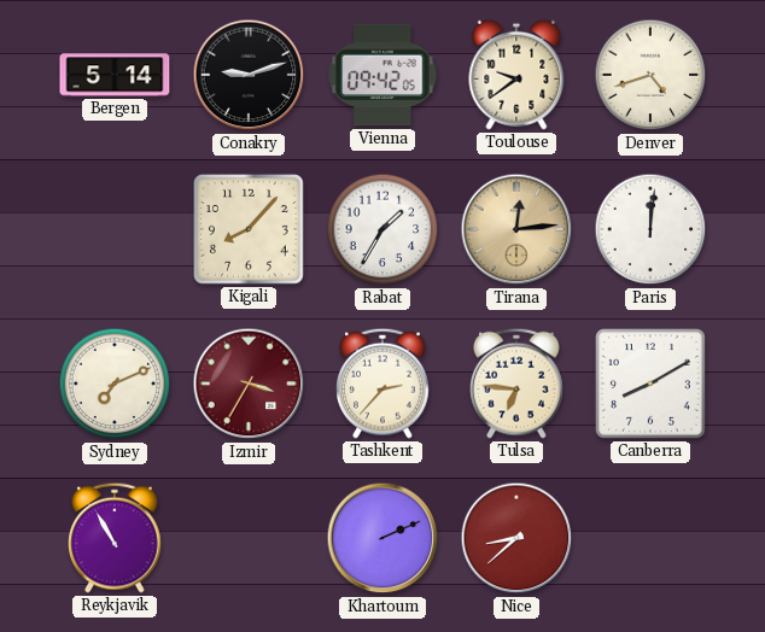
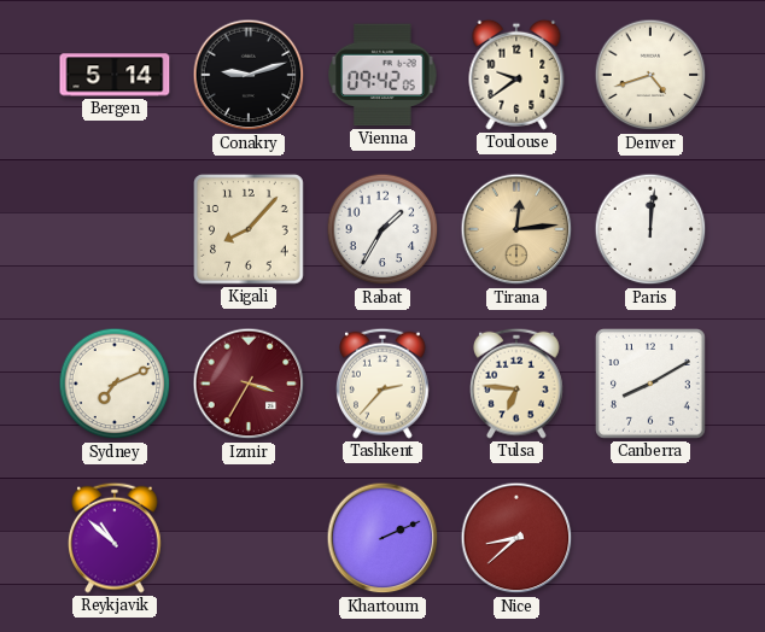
Reykjavik: 10:55 -> 10:52 (116, 538)
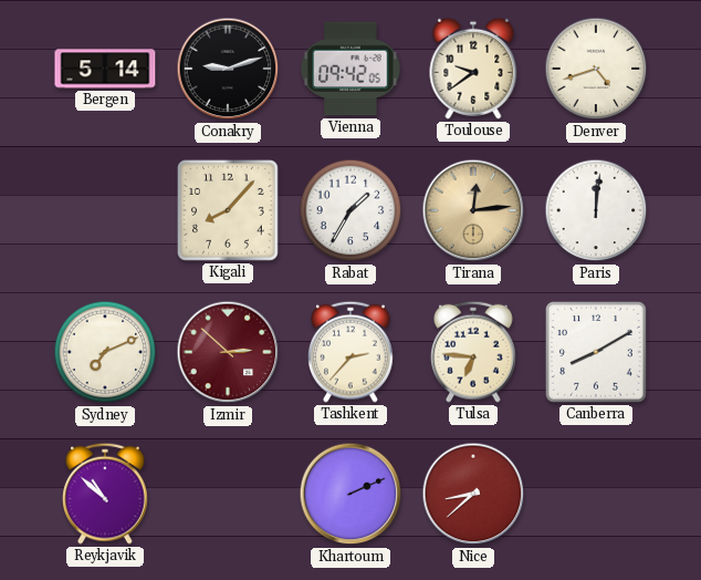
Izmir: 3:35 -> 2:52 (228, 352)
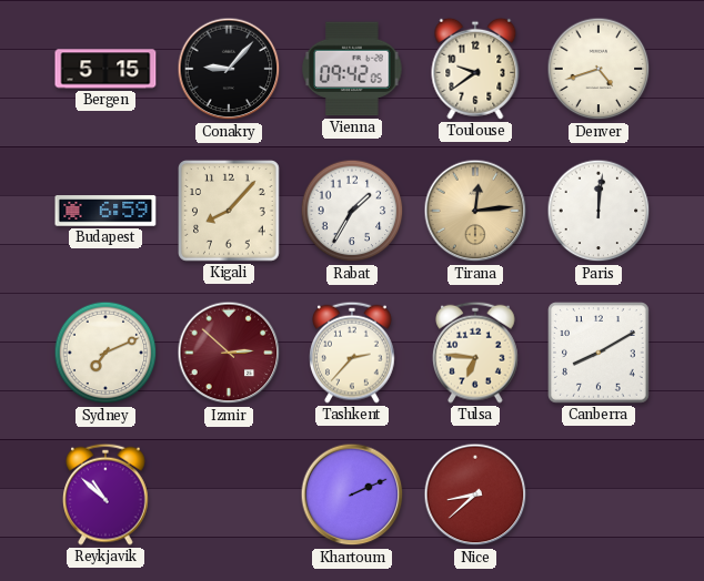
Bergen: 5:14 -> 5:15 (105, 69)
Conakry: 9:12 -> 9:07 (229, 69)
Budapest: none -> 6:59 (105, 211)
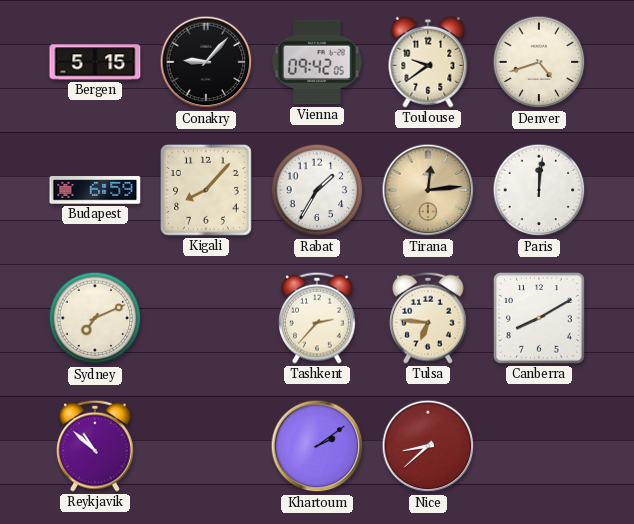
Izmir: 2:52 -> none (229, 353)
Khartoum: 2:11 -> 2:09 (317, 446)
